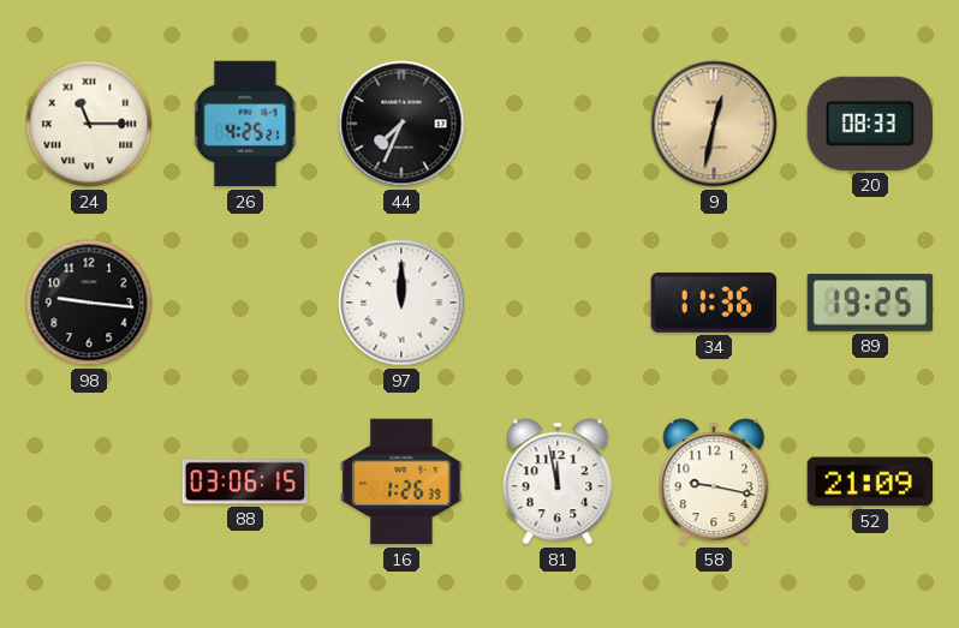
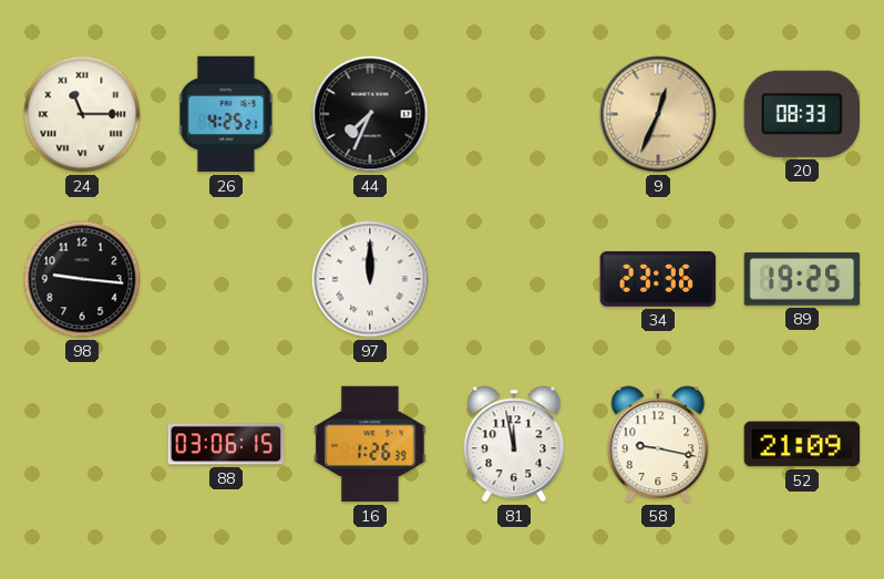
9: 12:32 -> 12:34 (658, 114)
34: 11:36 -> 23:36 (658, 279)
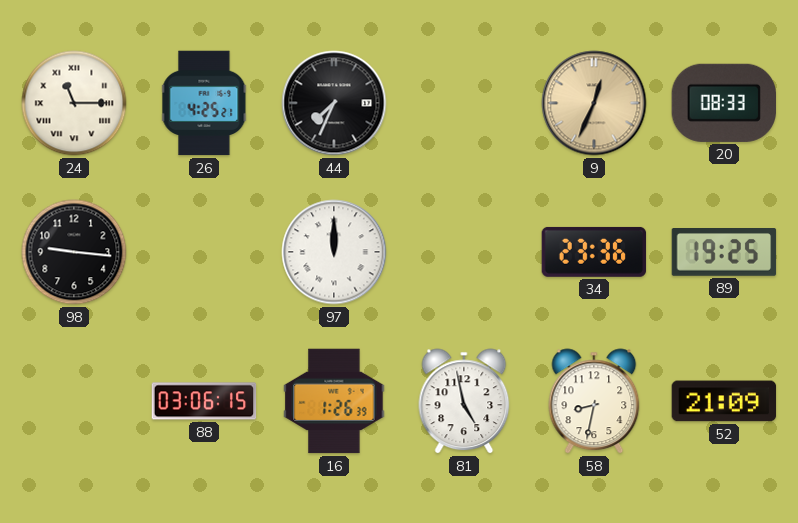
81: 11:58 -> 4:58 (464, 401)
58: 9:17 -> 8:32 (594, 401)
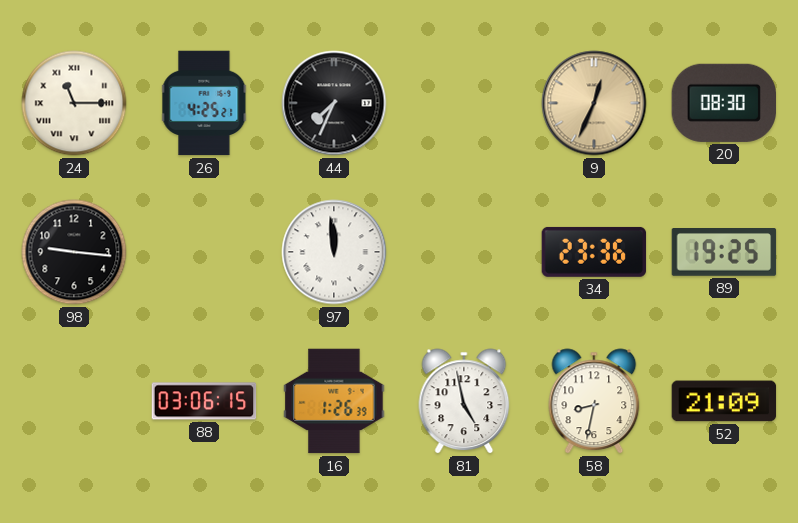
20: 08:33 -> 08:30 (723, 103)
97: 12:00 -> 11:59 (334, 252)
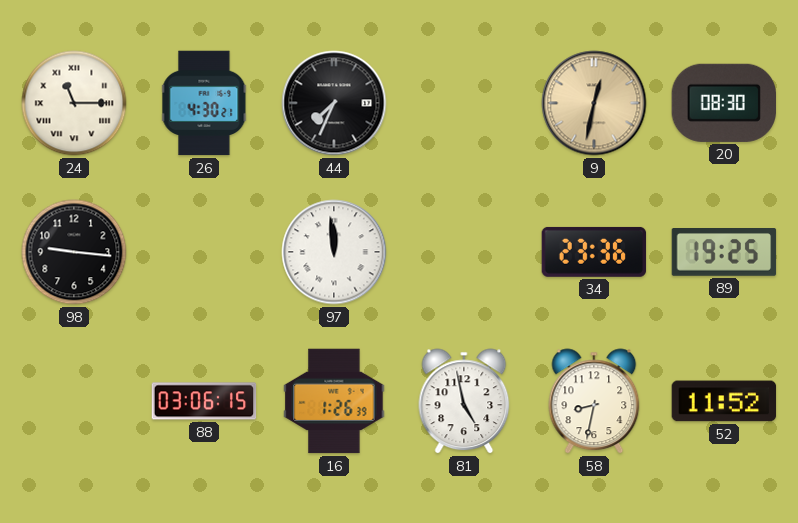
26: 4:25 -> 4:30 (204, 103)
9: 12:34 -> 12:32 (594, 103)
52: 21:09 -> 11:52 (724, 401)
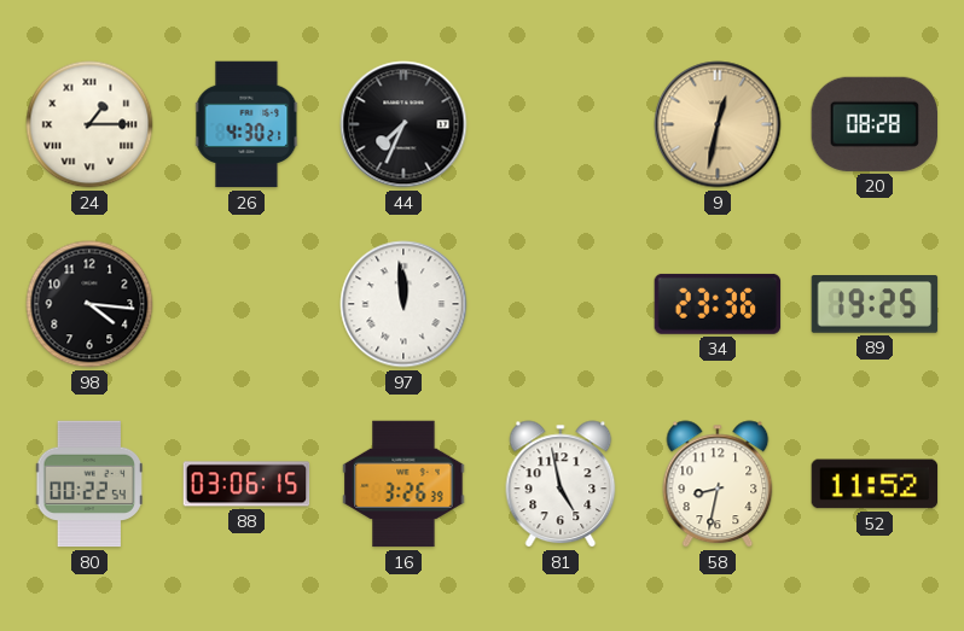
24: 11:15 -> 1:15 (89, 124)
20: 08:30 -> 08:28 (873, 124)
98: 9:16 -> 4:16 (89, 304)
80: none -> 00:22 (88, 484)
16: 1:26 -> 3:26 (403, 484)
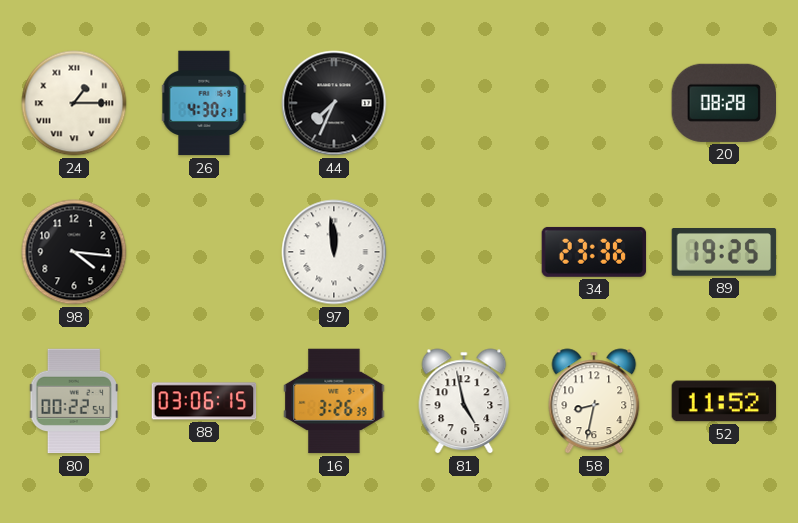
9: 12:32 -> none (718, 124)
